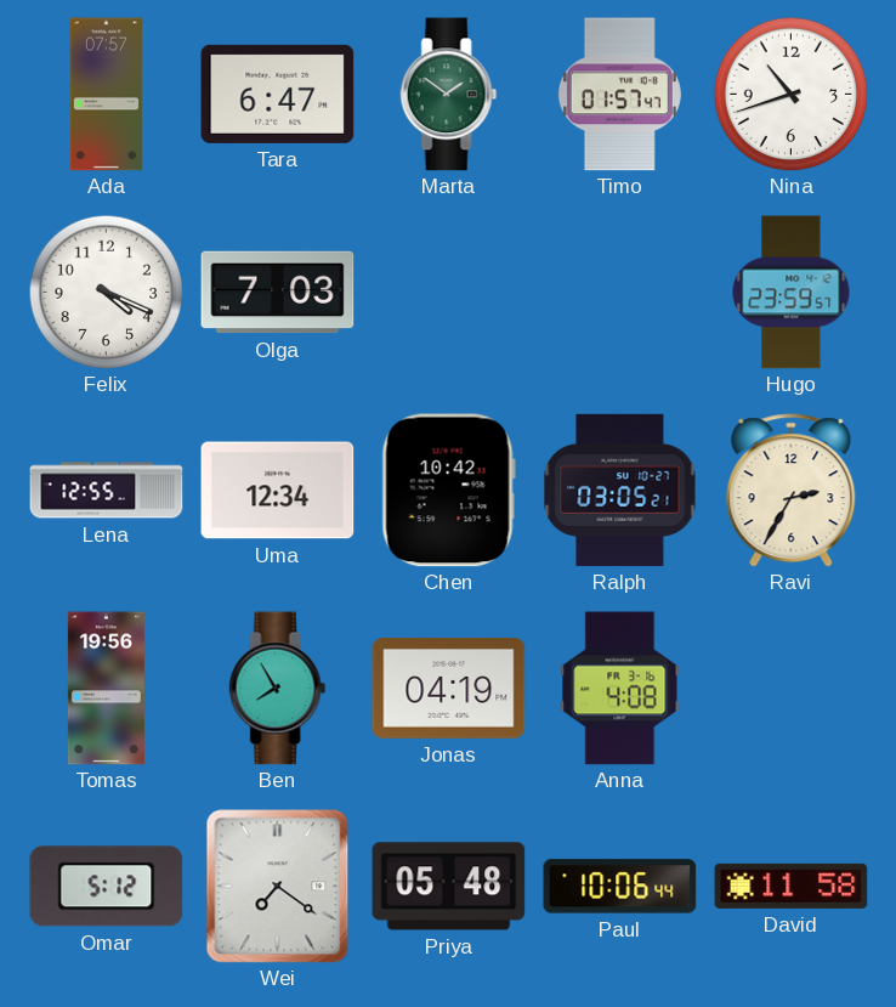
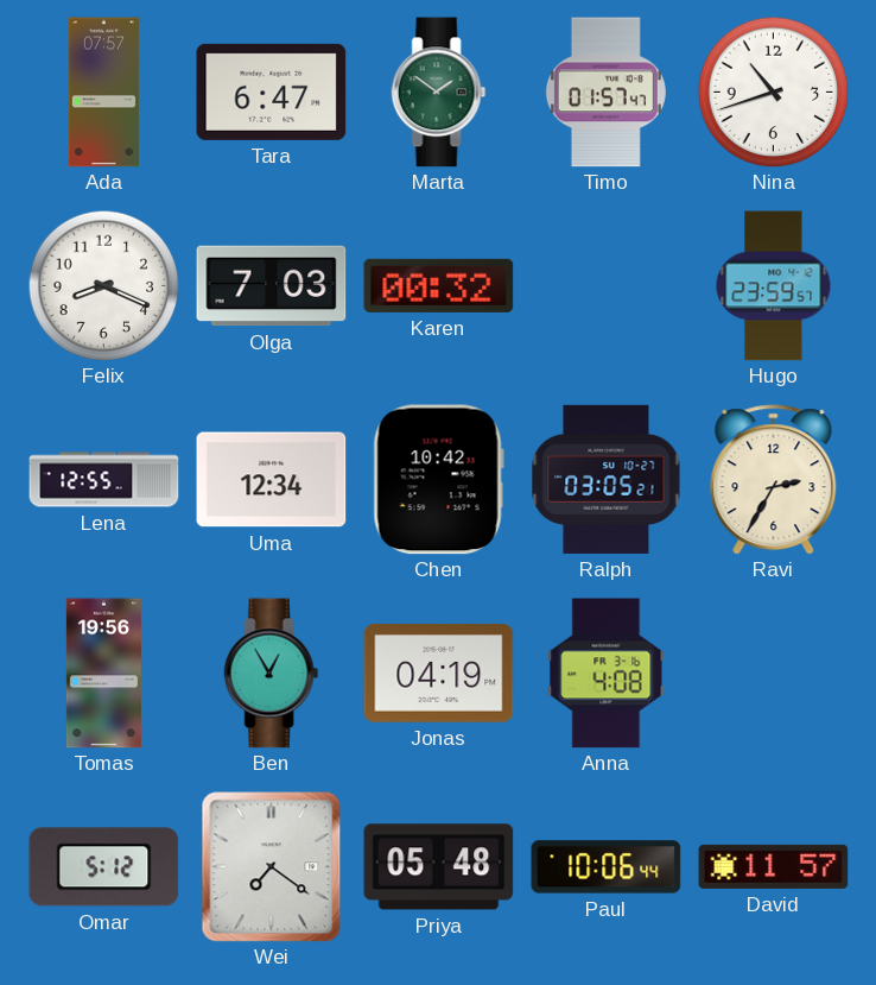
Felix: 4:19 -> 8:19 (103, 285)
Karen: none -> 00:32 (439, 285)
Ben: 7:55 -> 12:55 (272, 674)
David: 11:58 -> 11:57 (774, 866)
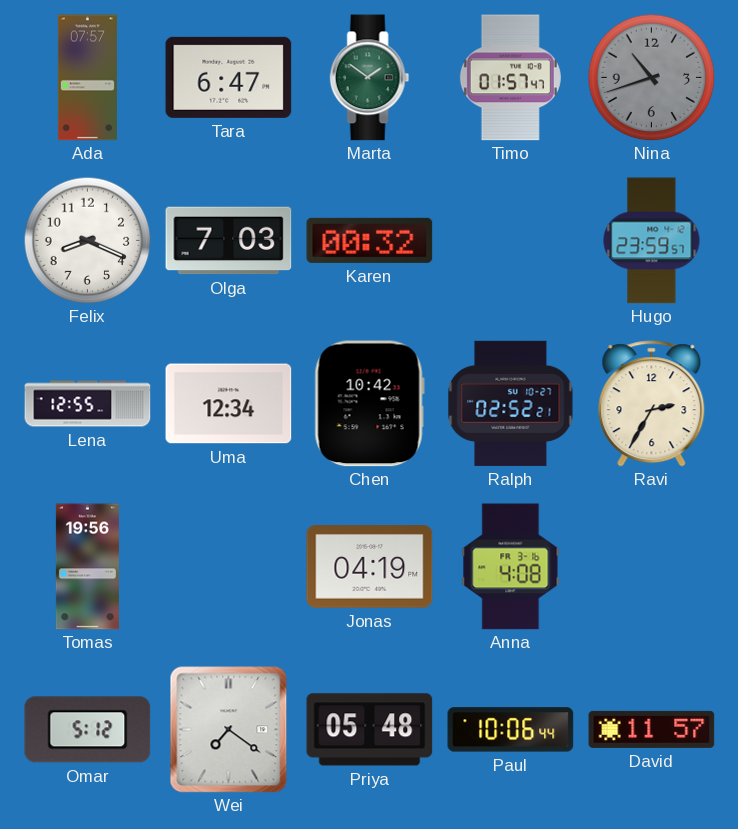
Nina dial: white -> grey (651, 77)
Ralph: 03:05 -> 02:52 (511, 403)
Ben: 12:55 -> none (272, 674)
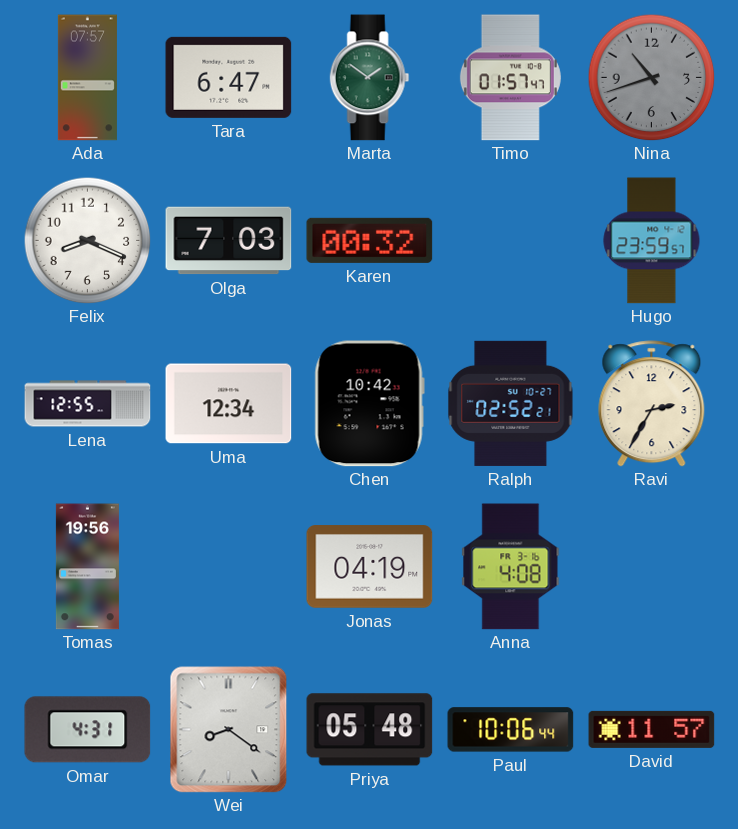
Omar: 5:12 -> 4:31 (88, 730)
Wei: 7:21 -> 8:21 (229, 730)
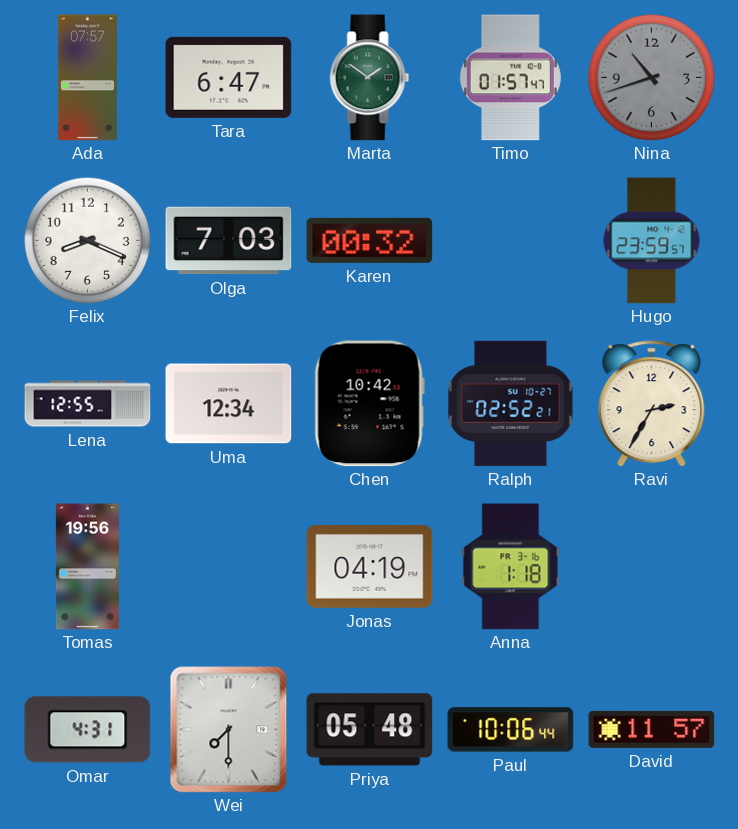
Anna: 4:08 -> 1:18 (511, 567)
Wei: 8:21 -> 7:30 (229, 730)
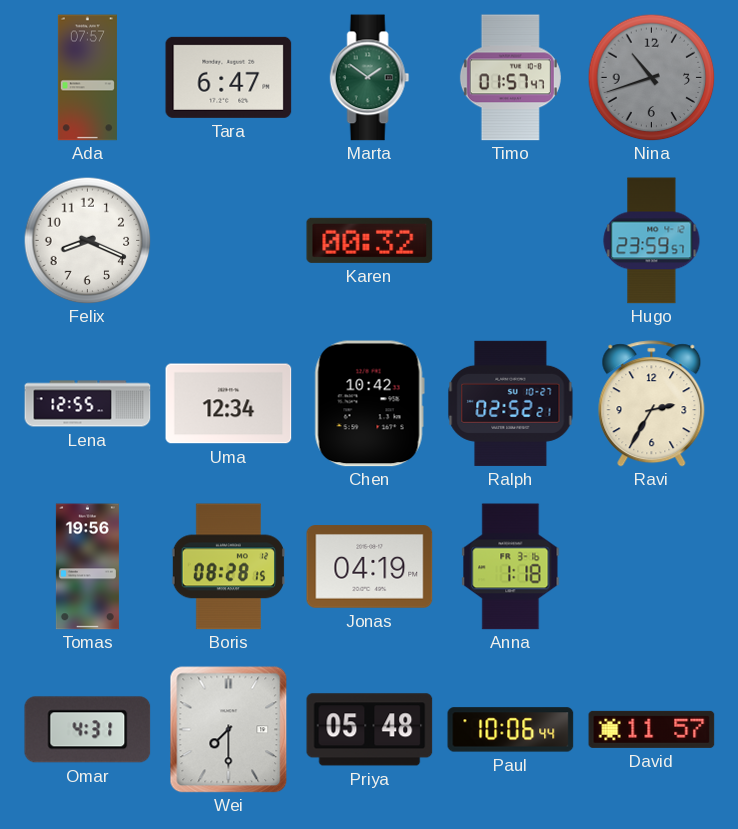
Olga: 7:03 -> none (229, 241)
Boris: none -> 08:28 (228, 567)
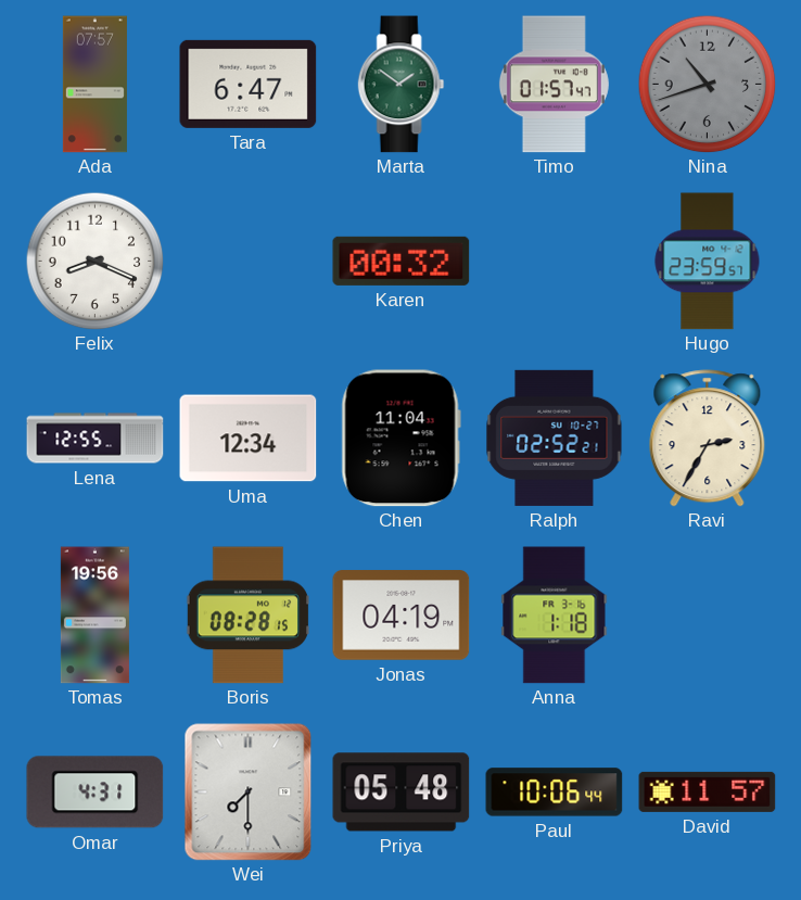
Chen: 10:42 -> 11:04 (400, 439)
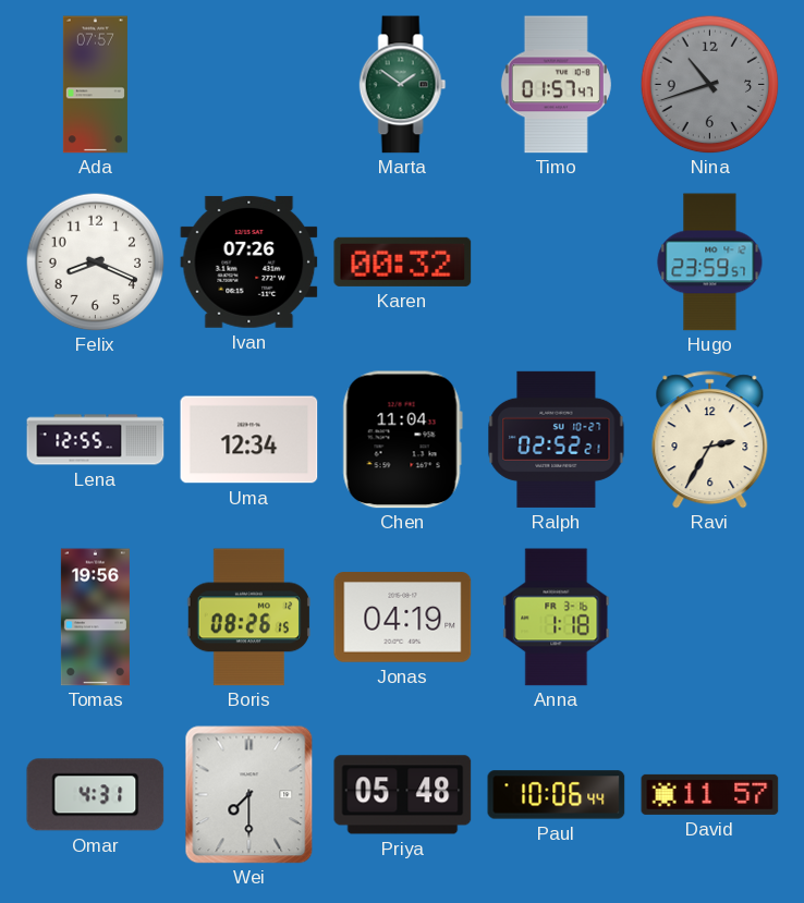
Tara: 6:47 -> none (249, 84)
Ivan: none -> 07:26 (249, 261)
Boris: 08:28 -> 08:26 (248, 618)
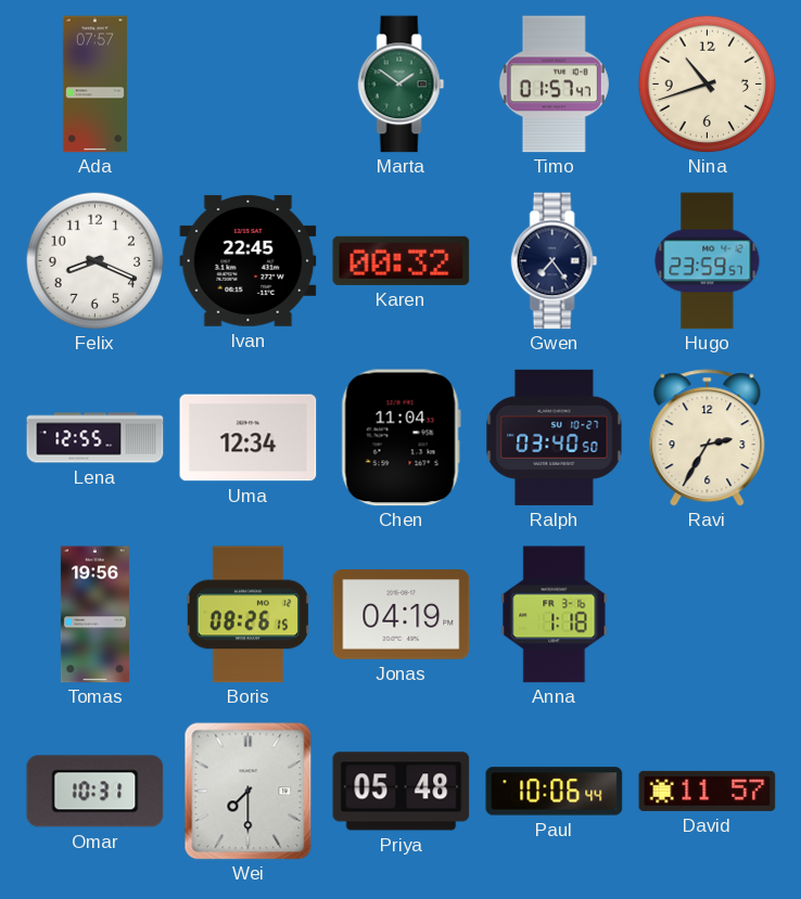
Nina dial: grey -> cream (707, 84)
Ivan: 07:26 -> 22:45 (249, 260)
Gwen: none -> 7:24 (555, 261)
Ralph: 02:52 -> 03:40 (555, 437)
Omar: 4:31 -> 10:31 (96, 792)
